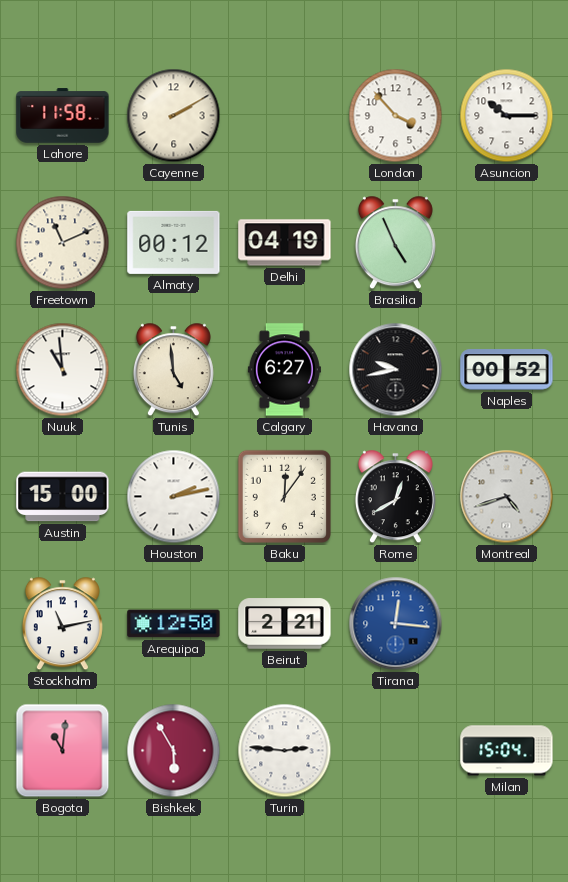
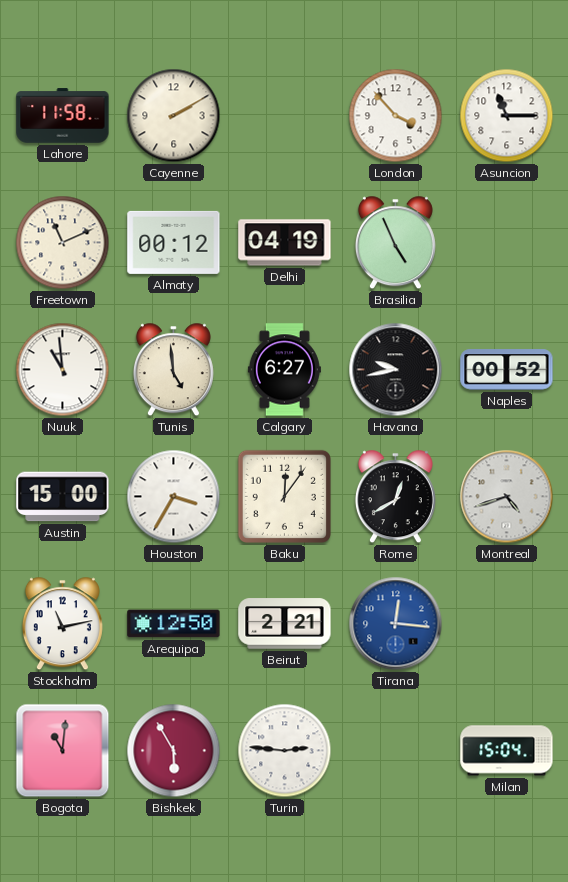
Asuncion: 10:15 -> 11:15 (507, 116)
Houston: 2:13 -> 3:35 (174, 497)
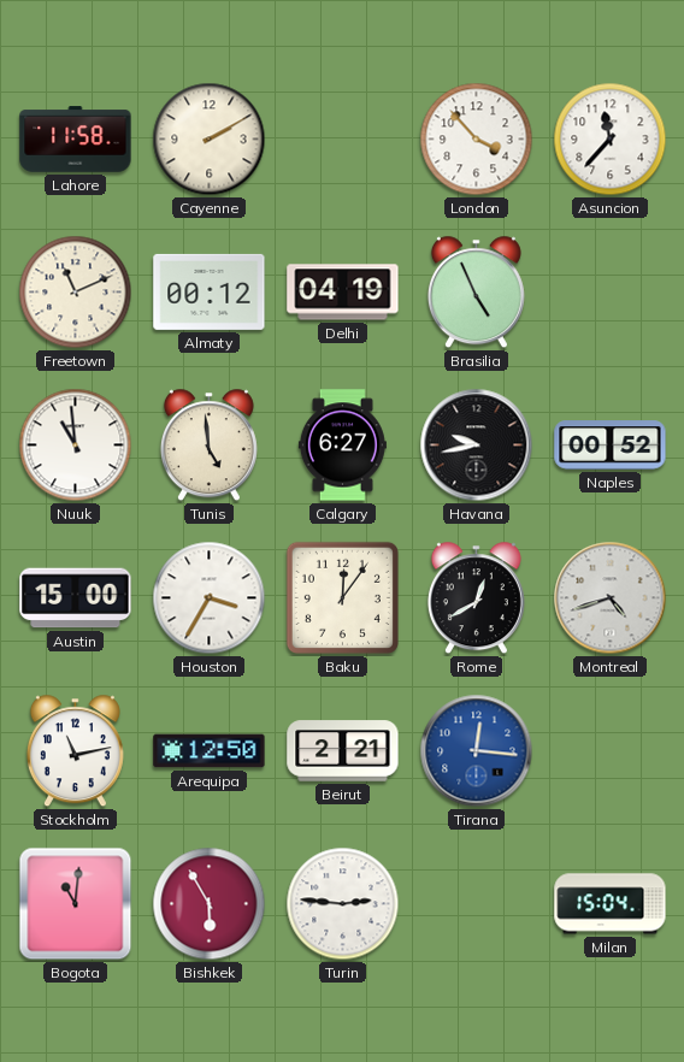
Asuncion: 11:15 -> 11:37 (611, 140)
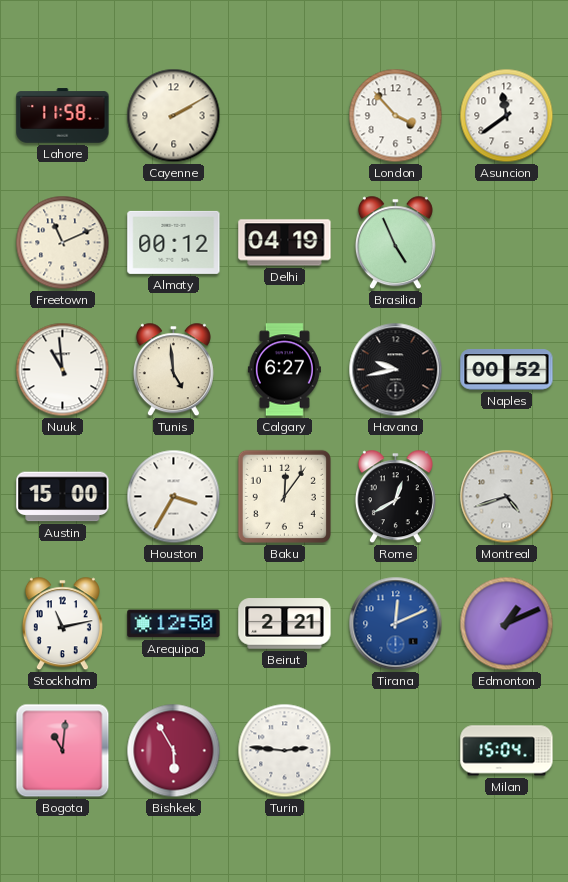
Asuncion: 11:37 -> 11:39 (507, 116)
Tirana: 12:16 -> 12:11 (396, 624)
Edmonton: none -> 1:11 (507, 624)
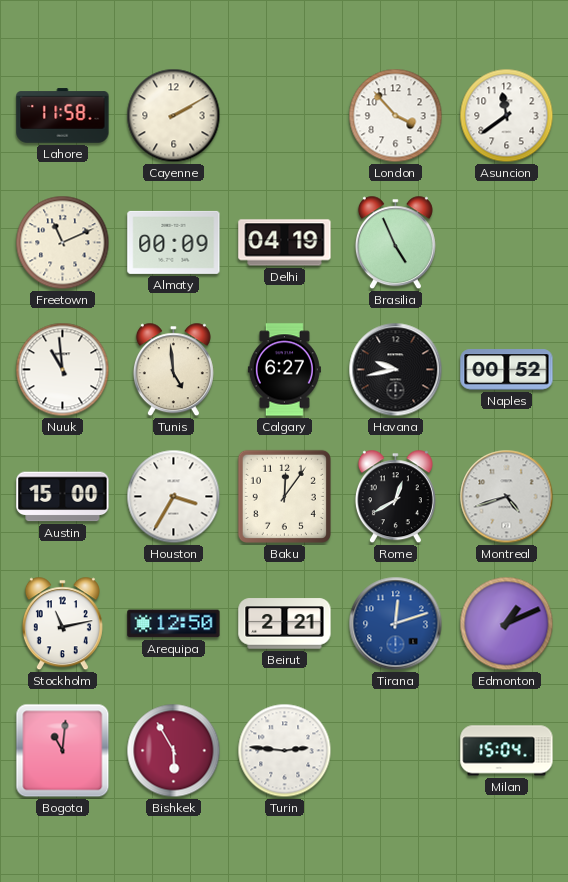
Almaty: 00:12 -> 00:09 (174, 242)
Tirana: 12:11 -> 12:12 (396, 624)
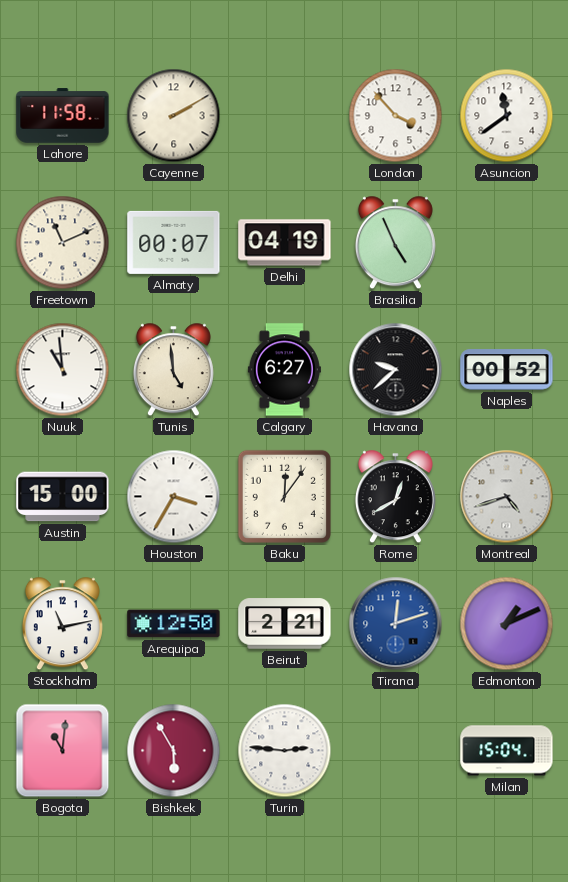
Almaty: 00:09 -> 00:07 (174, 242)
Havana: 9:43 -> 9:38 (396, 370)
